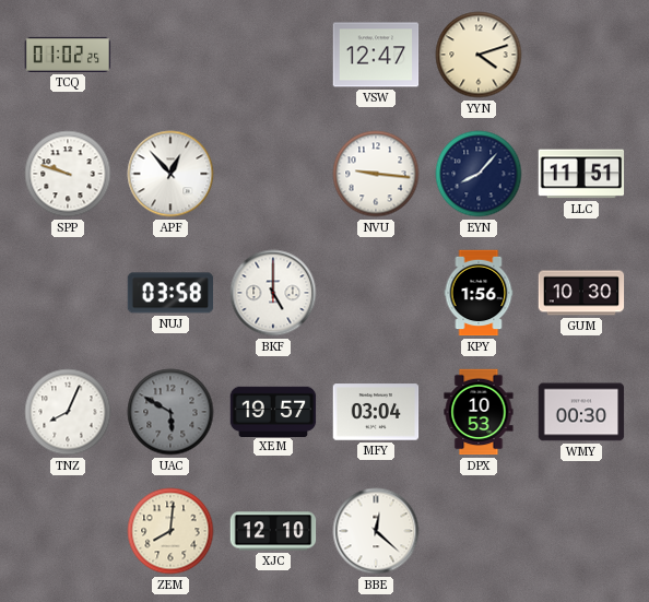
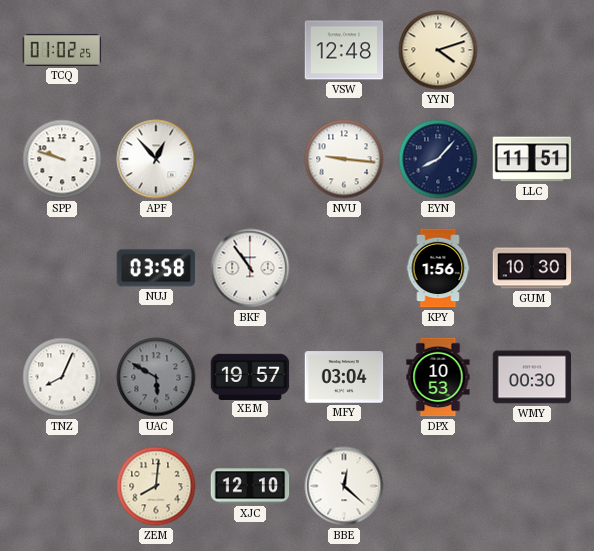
VSW: 12:47 -> 12:48 (344, 50)
BKF: 5:00 -> 10:54 (250, 268)
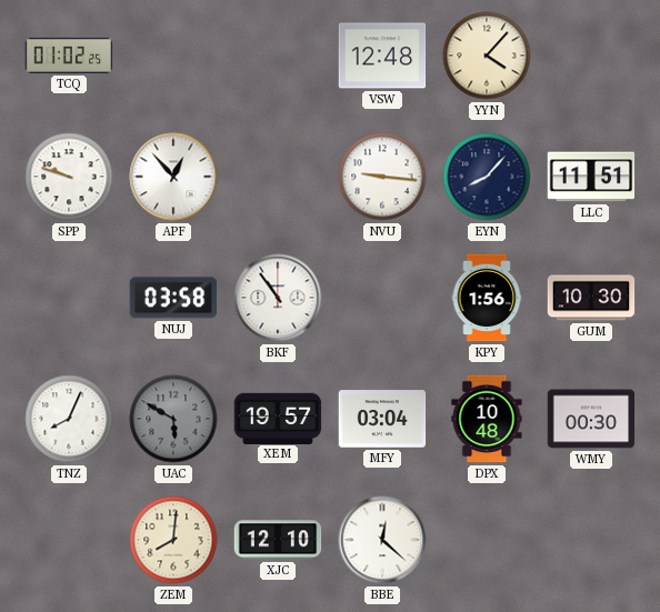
YYN: 4:12 -> 4:07 (487, 56)
DPX: 10:53 -> 10:48 (487, 419)
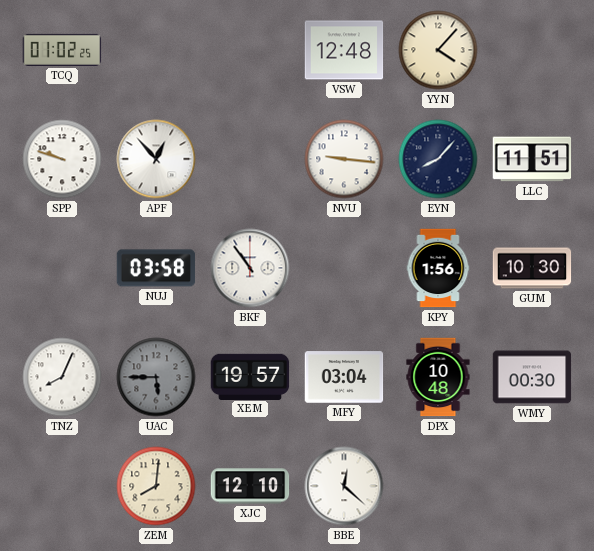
UAC: 5:50 -> 5:45 (156, 377)
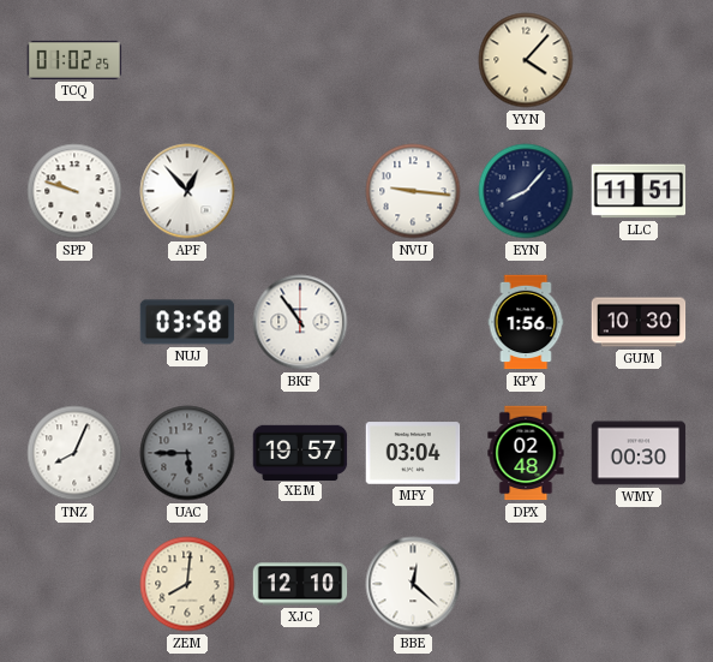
VSW: 12:48 -> none (344, 50)
DPX: 10:48 -> 02:48 (526, 453)
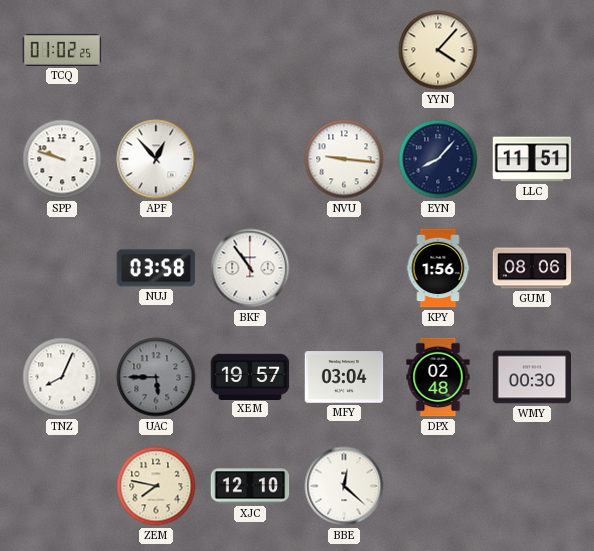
GUM: 10:30 -> 08:06 (532, 268)
ZEM: 8:01 -> 7:47 (156, 486)
